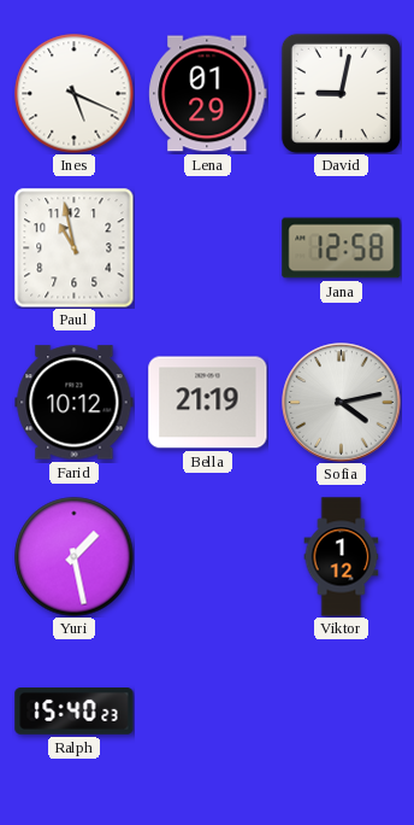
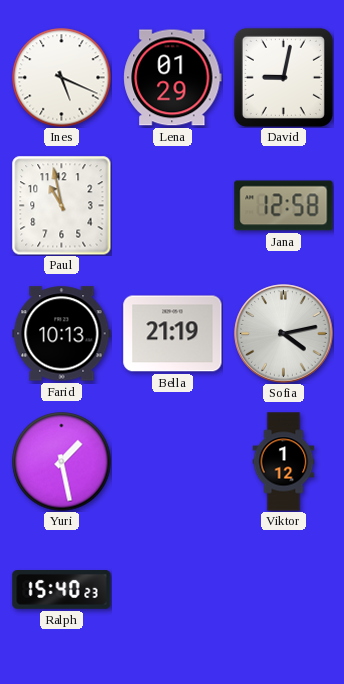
Farid: 10:12 -> 10:13 (62, 334)
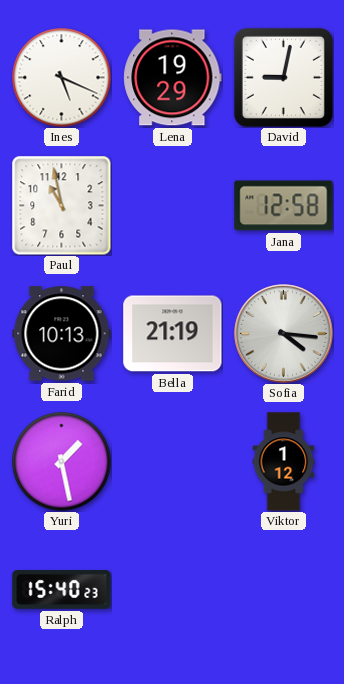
Lena: 01:29 -> 19:29 (173, 78)
Sofia: 4:13 -> 4:16 (284, 334)
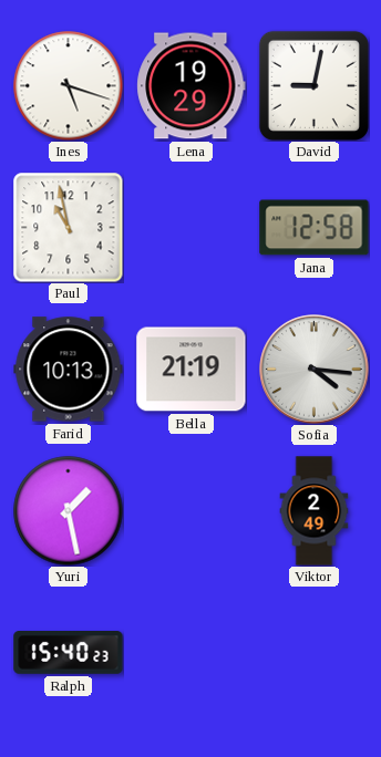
Ines: 5:19 -> 5:18 (69, 86)
Viktor: 1:12 -> 2:49 (315, 511)
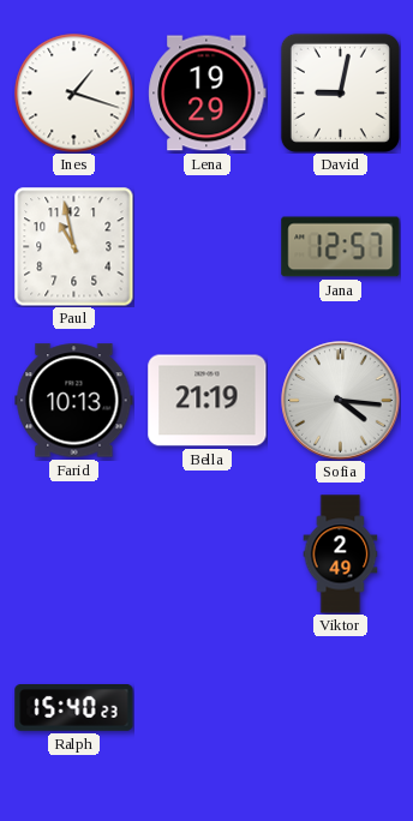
Ines: 5:18 -> 1:18 (74, 94)
Jana: 12:58 -> 12:57 (341, 247)
Yuri: 1:28 -> none (69, 511)
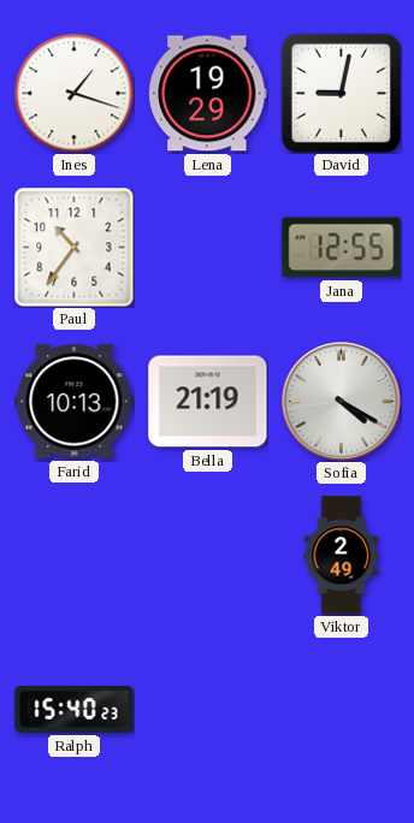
Paul: 10:58 -> 10:36 (75, 248)
Jana: 12:57 -> 12:55 (342, 248)
Sofia: 4:16 -> 4:20 (342, 402)
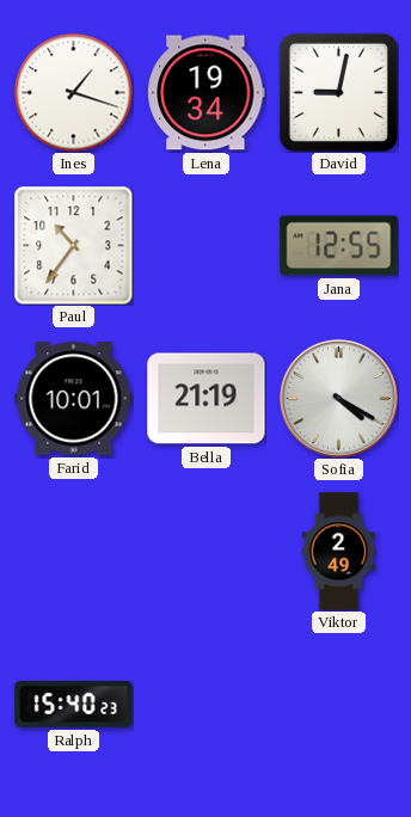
Lena: 19:29 -> 19:34 (207, 93)
Farid: 10:13 -> 10:01 (74, 399)
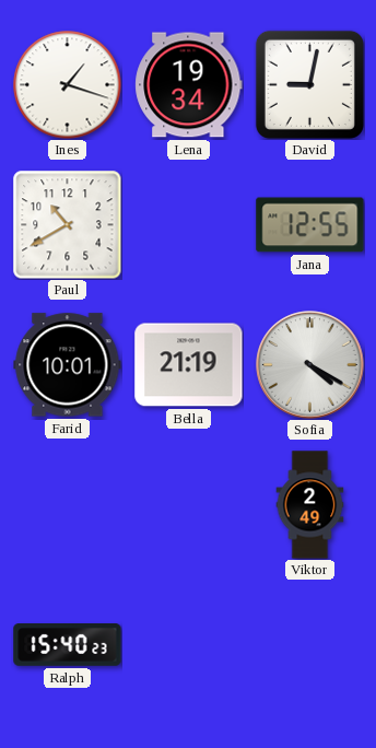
Paul: 10:36 -> 10:40 (68, 225)
